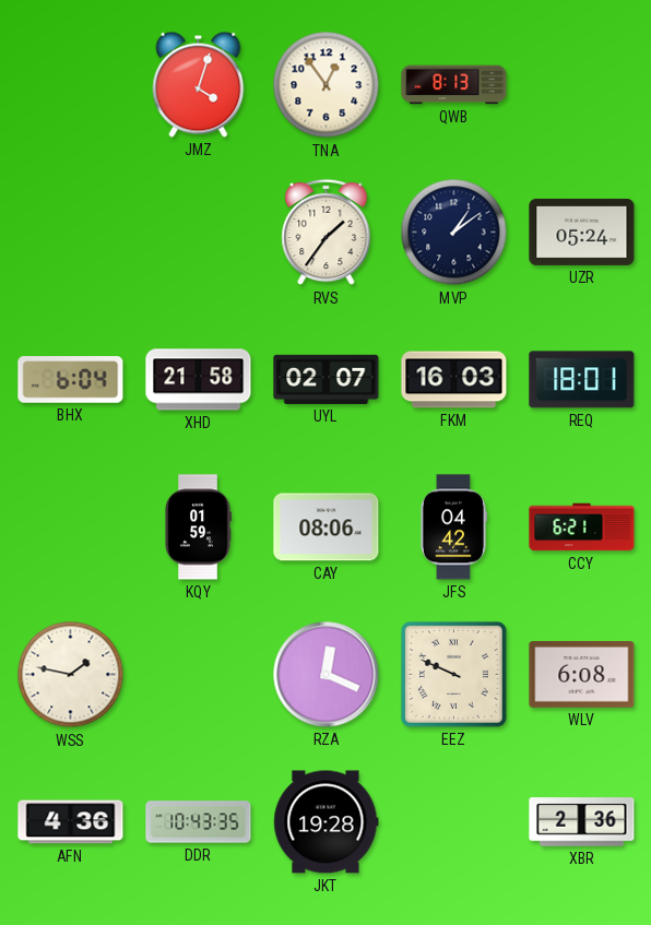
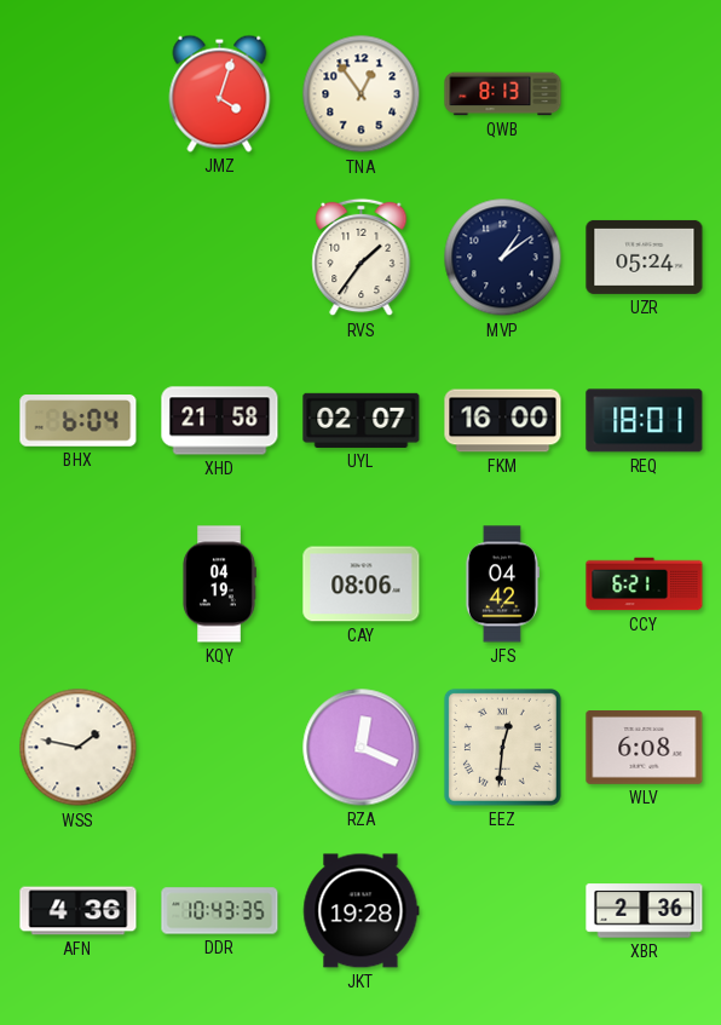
FKM: 16:03 -> 16:00 (503, 421)
KQY: 01:59 -> 04:19 (219, 585)
EEZ: 9:49 -> 12:31 (502, 747)
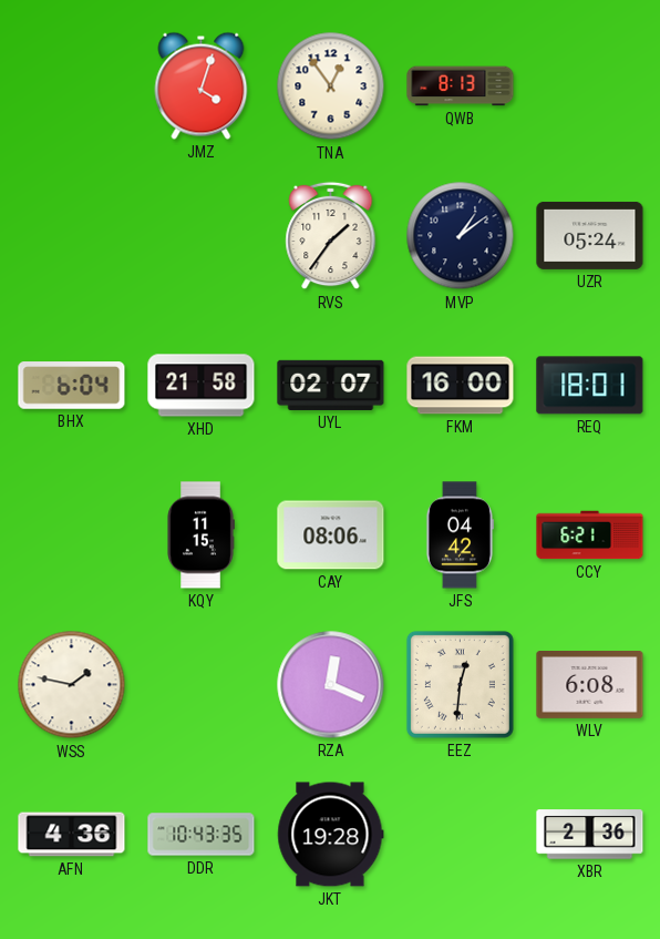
KQY: 04:19 -> 11:15 (200, 535)
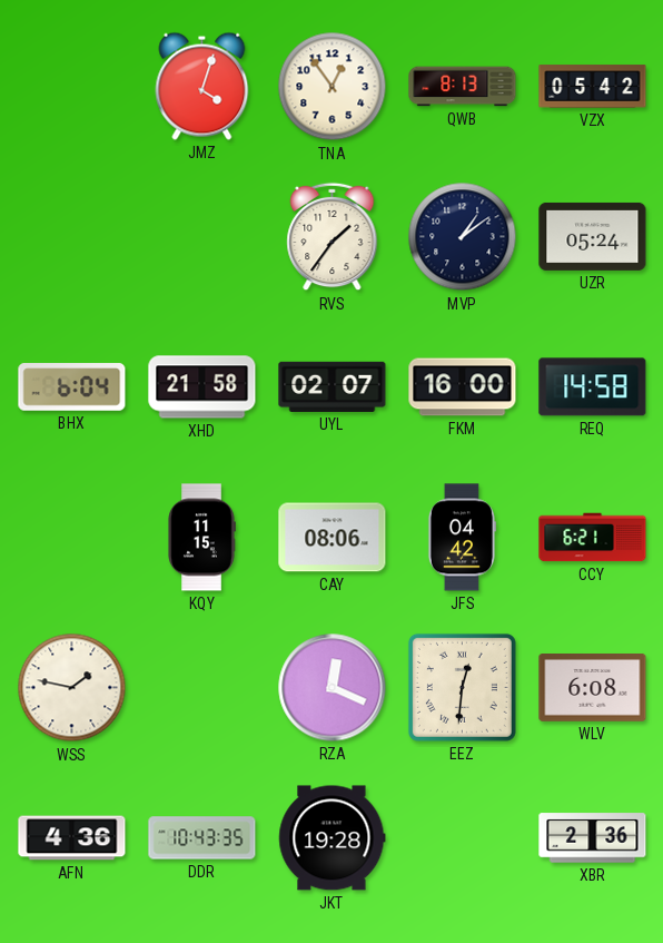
VZX: none -> 05:42 (593, 87)
REQ: 18:01 -> 14:58 (593, 387)
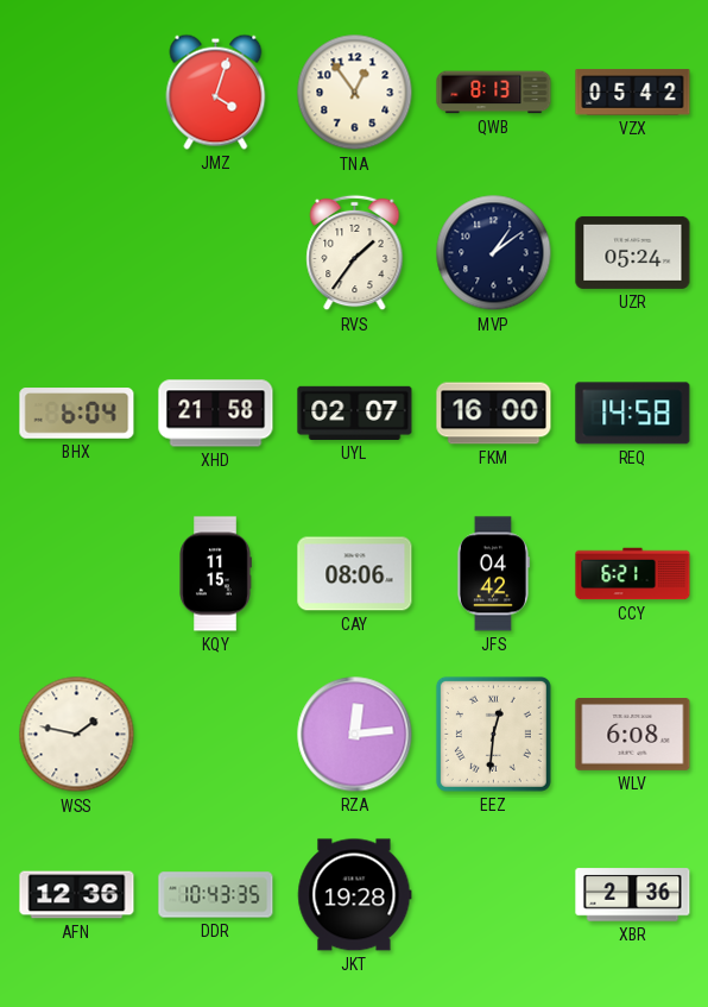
RZA: 12:19 -> 12:14 (355, 735)
AFN: 4:36 -> 12:36 (77, 895)
